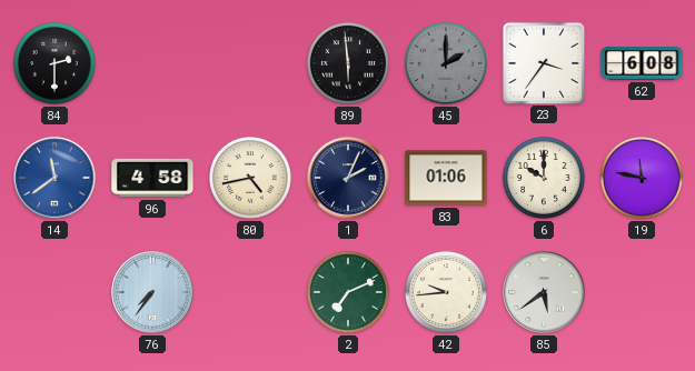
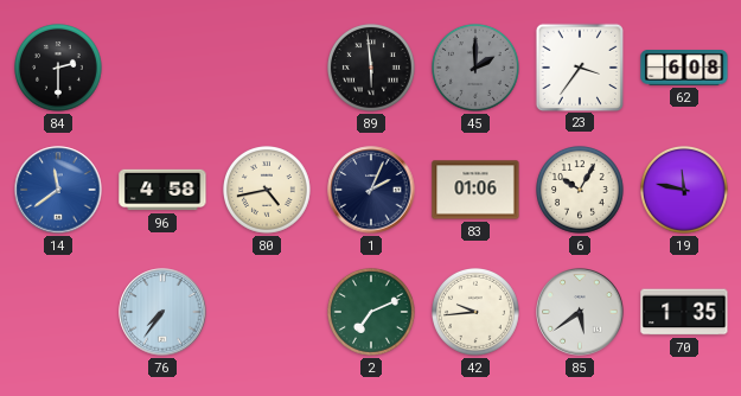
6: 10:00 -> 10:05 (581, 191)
70: none -> 1:35 (684, 312)
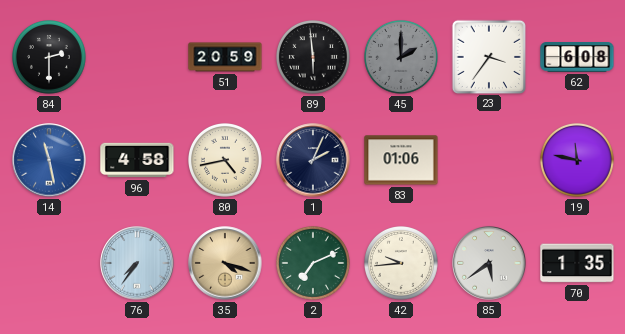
51: none -> 20:59 (225, 57)
14: 11:39 -> 11:28 (49, 160)
6: 10:05 -> none (581, 191)
35: none -> 4:18 (225, 263)
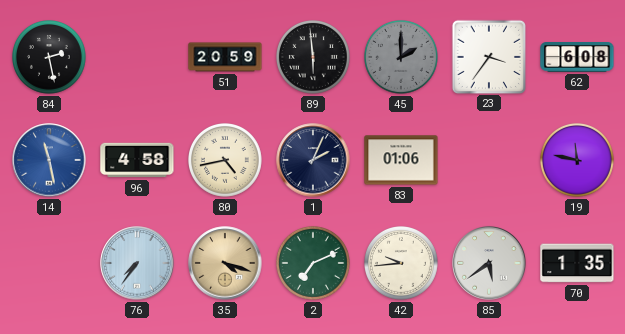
84: 2:30 -> 2:28 (50, 58)
